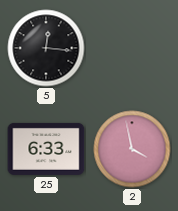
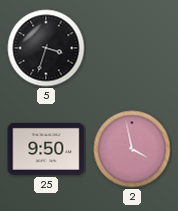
5: 12:16 -> 3:33 (46, 48)
25: 6:33 -> 9:50 (46, 149)
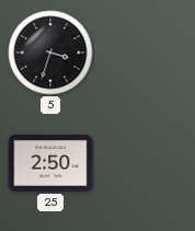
25: 9:50 -> 2:50 (50, 163)
2: 3:58 -> none (132, 149)
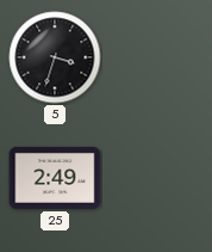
25: 2:50 -> 2:49 (55, 178)
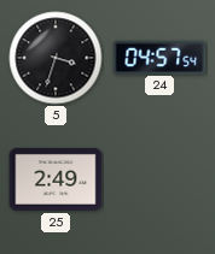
24: none -> 04:57 (159, 57)
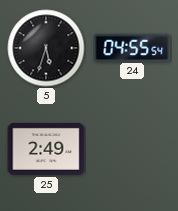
5: 3:33 -> 5:33 (46, 48)
24: 04:57 -> 04:55 (132, 47)
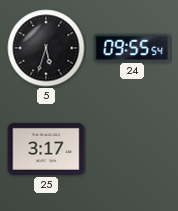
24: 04:55 -> 09:55 (132, 47)
25: 2:49 -> 3:17 (46, 149)
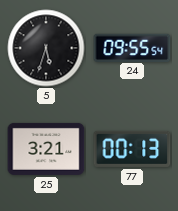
25: 3:17 -> 3:21 (46, 149)
77: none -> 00:13 (132, 149)
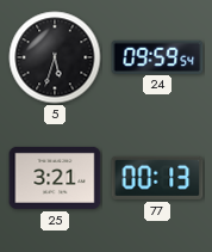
24: 09:55 -> 09:59 (157, 56)
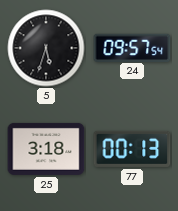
24: 09:59 -> 09:57 (132, 47)
25: 3:21 -> 3:18 (46, 149)
